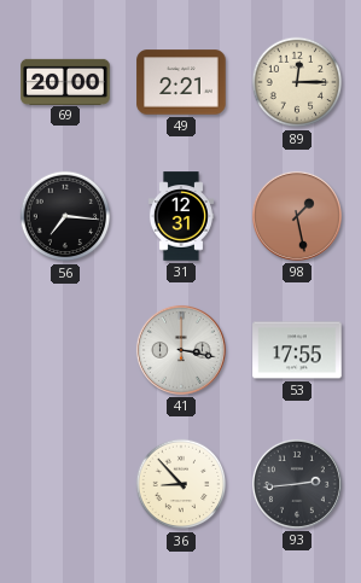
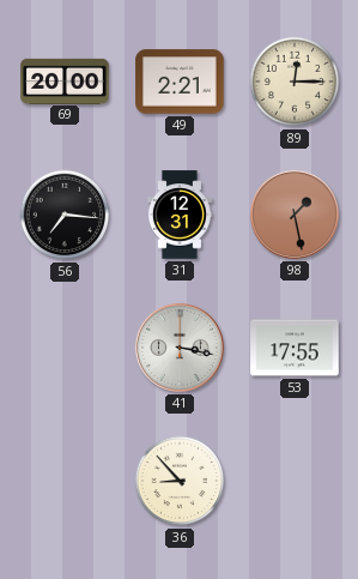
93: 2:44 -> none (297, 484)
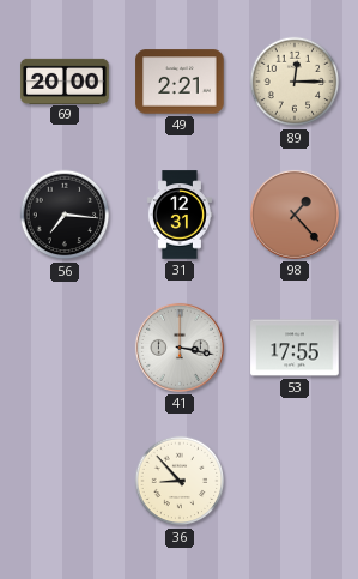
98: 1:28 -> 1:23 (295, 215)
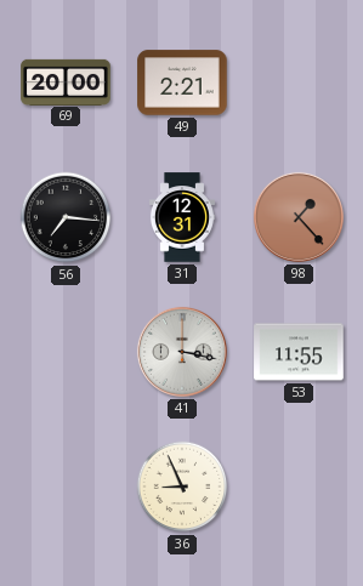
89: 12:15 -> none (295, 82)
53: 17:55 -> 11:55 (299, 352)
36: 8:53 -> 8:56 (182, 487)
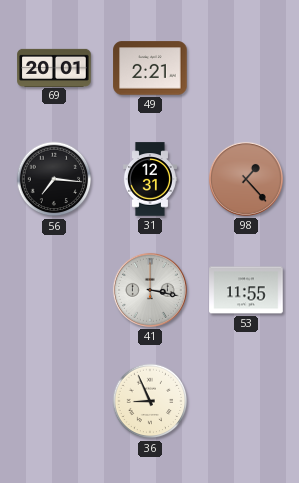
69: 20:00 -> 20:01 (54, 67)
